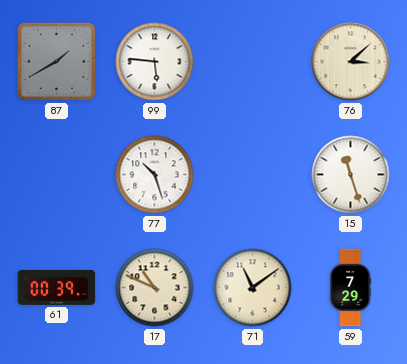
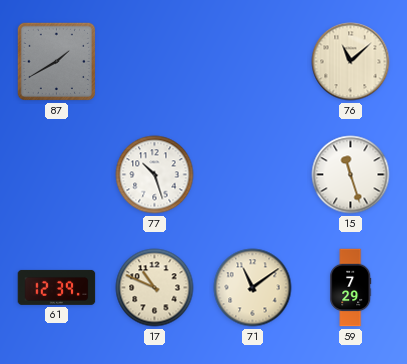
99: 5:46 -> none (155, 62)
76: 3:08 -> 11:08 (351, 62)
61: 00:39 -> 12:39 (57, 287)
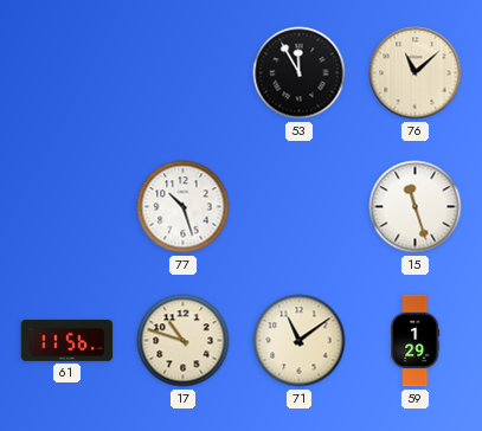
87: 1:40 -> none (56, 61)
53: none -> 11:55 (300, 73)
61: 12:39 -> 11:56 (68, 340)
17: 10:49 -> 10:48 (184, 341)
59: 7:29 -> 1:29 (416, 341)
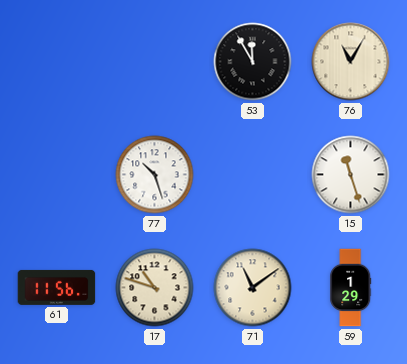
76: 11:08 -> 11:05 (351, 62)
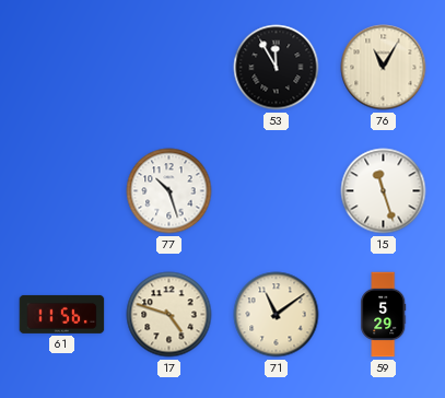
17: 10:48 -> 4:48 (169, 315)
59: 1:29 -> 5:29 (384, 315)
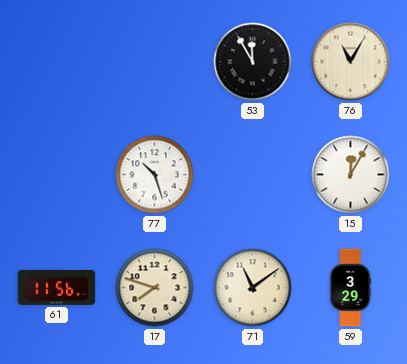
15: 11:27 -> 12:05 (351, 175)
17: 4:48 -> 7:48 (155, 288)
59: 5:29 -> 3:29 (351, 288)
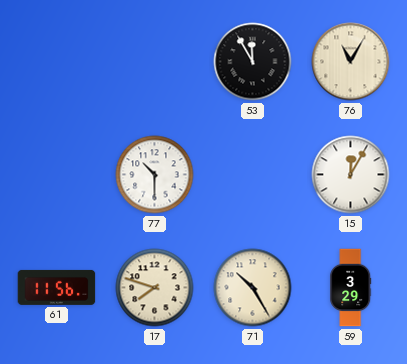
77: 10:27 -> 10:30 (155, 175)
71: 11:09 -> 10:25 (253, 288)
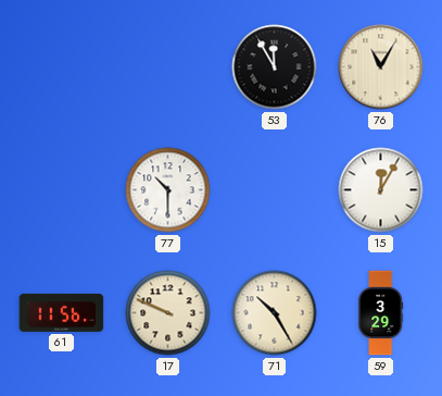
17: 7:48 -> 9:49 (168, 313)
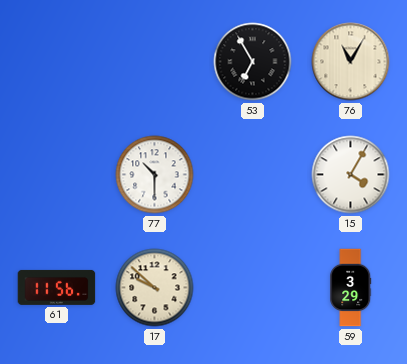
53: 11:55 -> 6:55 (253, 62)
15: 12:05 -> 4:05 (351, 175)
17: 9:49 -> 9:52 (155, 288)
71: 10:25 -> none (275, 313)
